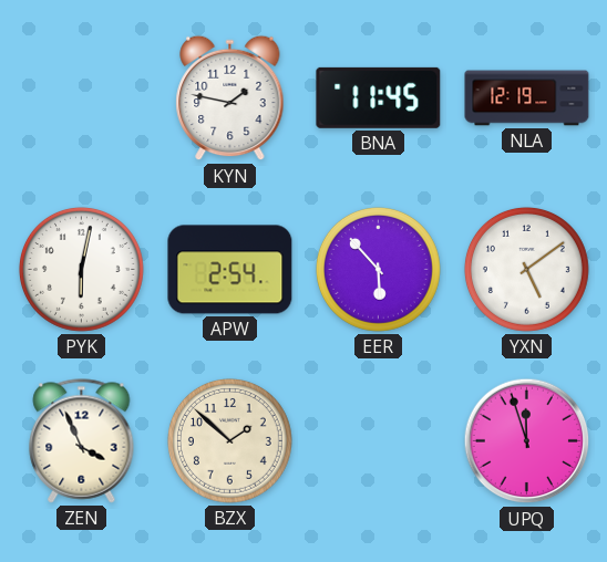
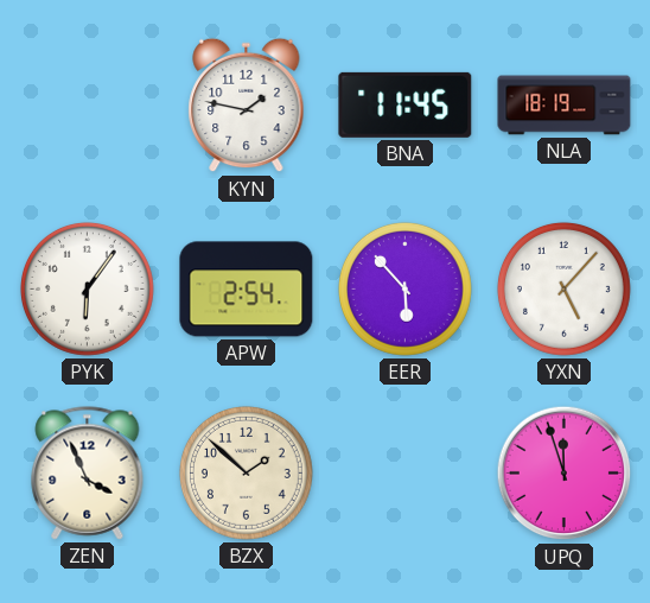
NLA: 12:19 -> 18:19 (565, 106)
PYK: 6:02 -> 6:06 (87, 288)
YXN: 5:09 -> 5:07 (563, 288)
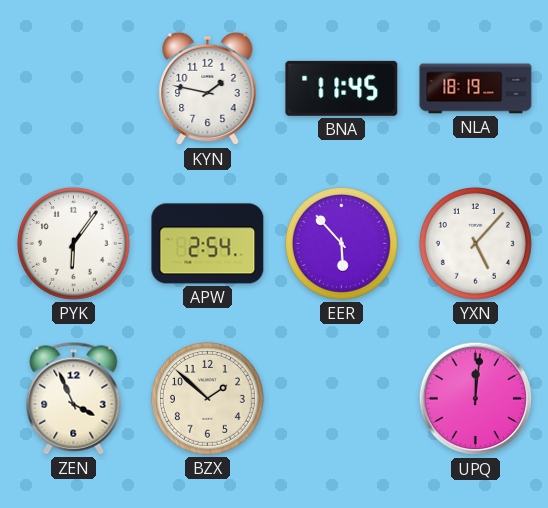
UPQ: 11:57 -> 12:01 (476, 399)
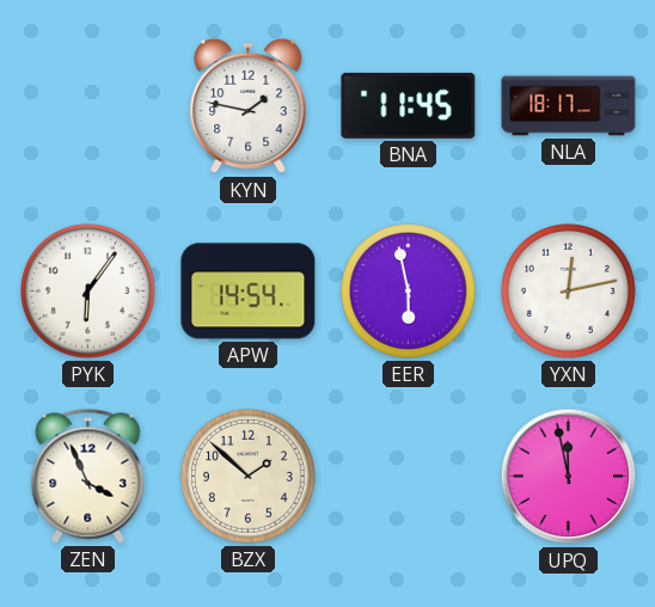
NLA: 18:19 -> 18:17 (569, 106)
APW: 2:54 -> 14:54 (249, 292)
EER: 5:53 -> 5:58 (408, 290)
YXN: 5:07 -> 12:13 (568, 290)
UPQ: 12:01 -> 11:58 (569, 477)
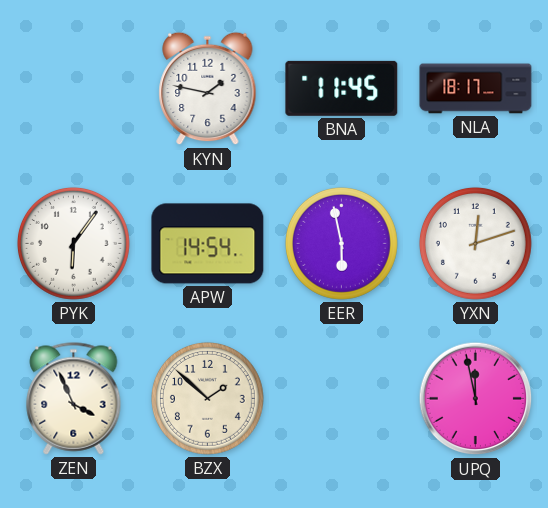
YXN: 12:13 -> 12:12 (475, 243)
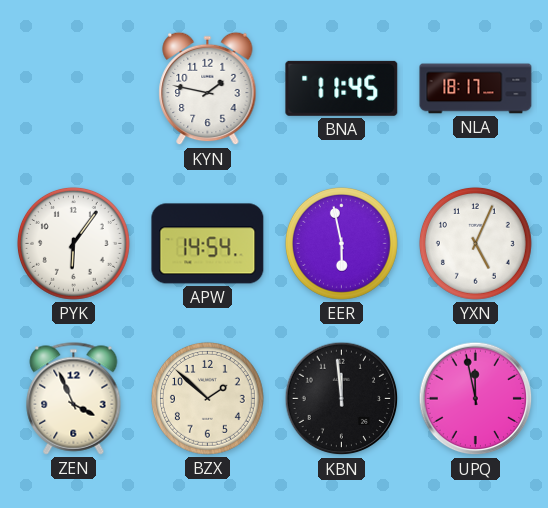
YXN: 12:12 -> 5:04 (475, 243)
KBN: none -> 11:59 (342, 399)
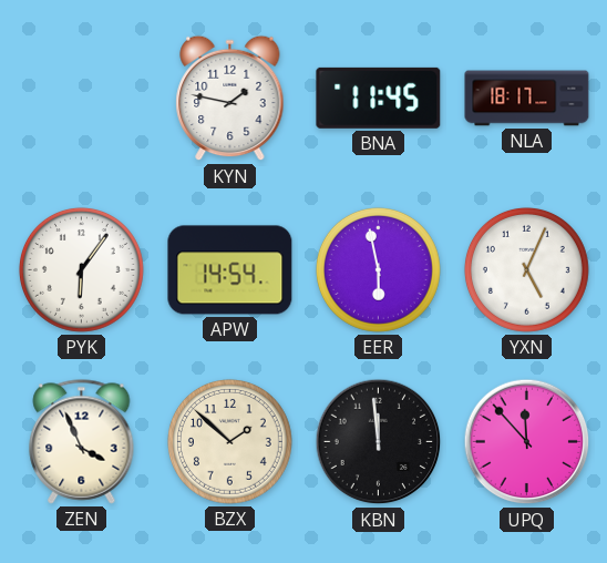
UPQ: 11:58 -> 11:53 (527, 442)
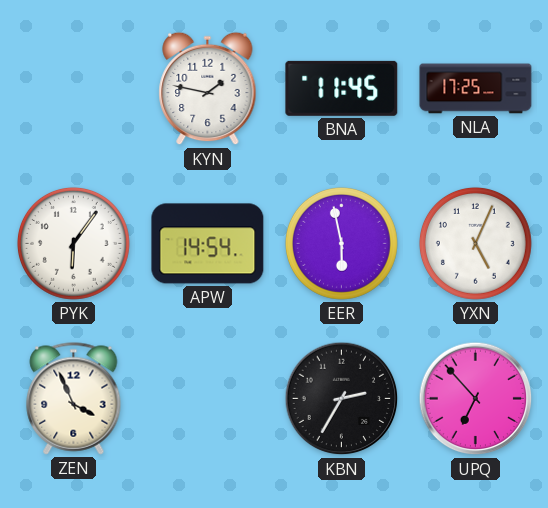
NLA: 18:17 -> 17:25 (476, 89)
BZX: 1:52 -> none (229, 441)
KBN: 11:59 -> 2:35 (342, 399)
UPQ: 11:53 -> 6:53 (476, 399)
